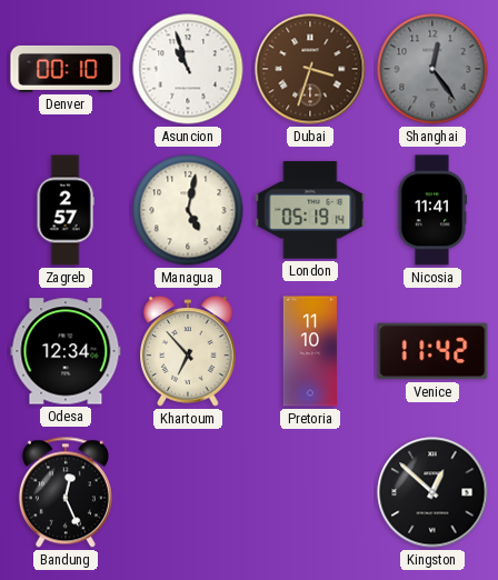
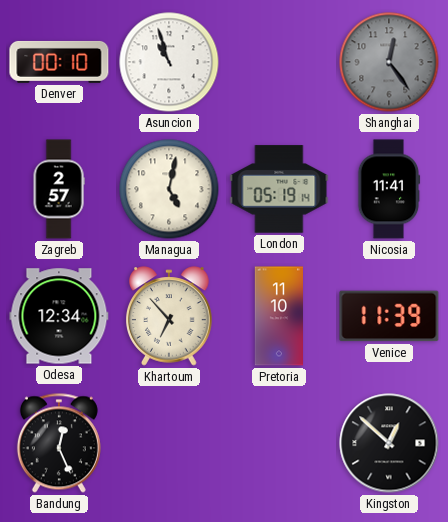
Dubai: 3:33 -> none (310, 69)
Venice: 11:42 -> 11:39 (389, 316)
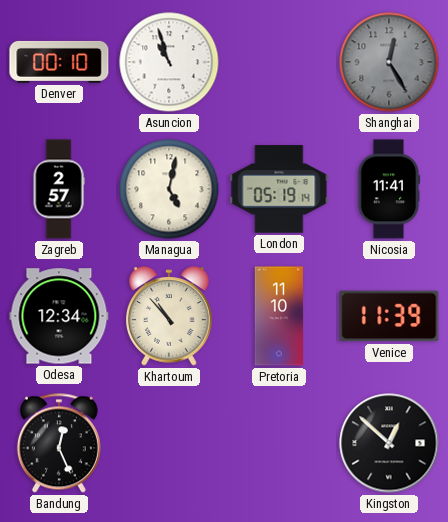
Shanghai: 12:24 -> 12:25 (389, 62)
Khartoum: 6:53 -> 10:53 (169, 316)
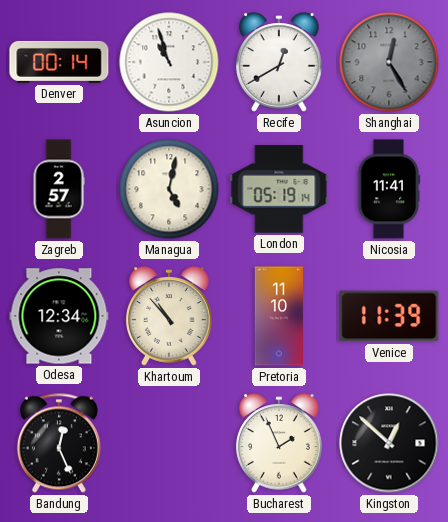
Denver: 00:10 -> 00:14 (59, 62)
Recife: none -> 12:40 (279, 62)
Bucharest: none -> 1:56 (279, 443)
